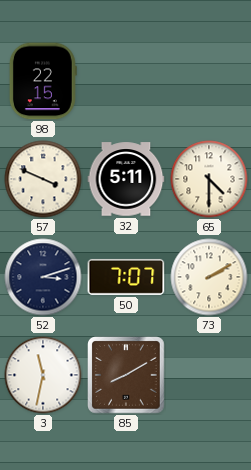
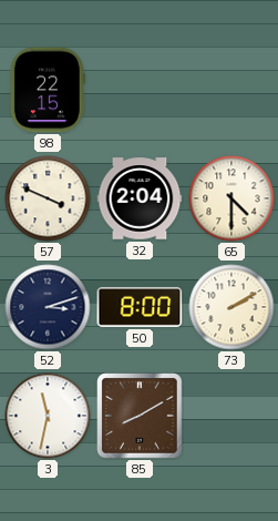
32: 5:11 -> 2:04 (140, 198)
50: 7:07 -> 8:00 (140, 307)
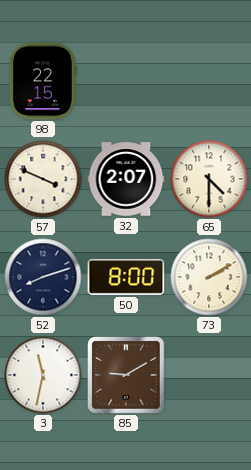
32: 2:04 -> 2:07 (126, 179)
52: 3:12 -> 8:12 (43, 277)
85: 8:10 -> 9:10 (126, 375)
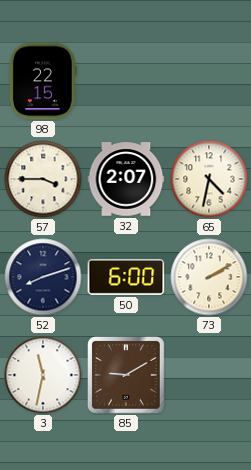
57: 3:49 -> 3:45 (43, 179)
65: 4:30 -> 4:32 (209, 179)
50: 8:00 -> 6:00 (126, 277)
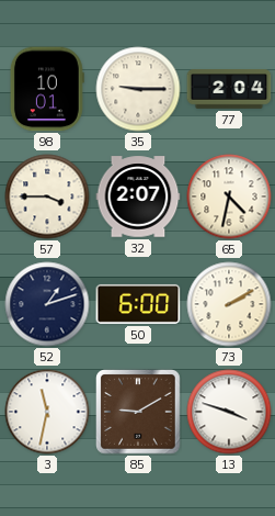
98: 22:15 -> 10:01 (47, 89)
35: none -> 9:15 (138, 89)
77: none -> 2:04 (229, 89)
52: 8:12 -> 1:12 (47, 304)
13: none -> 3:48 (229, 412)
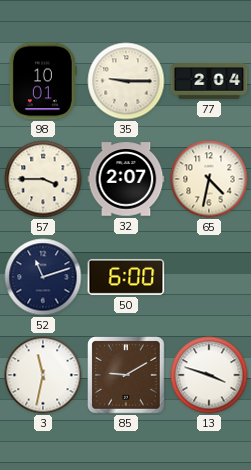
52: 1:12 -> 11:12 (43, 277)
73: 2:10 -> none (229, 304)
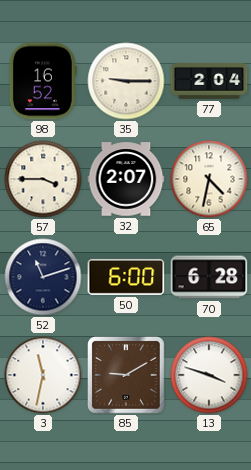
98: 10:01 -> 16:52 (43, 81)
70: none -> 6:28 (209, 277)
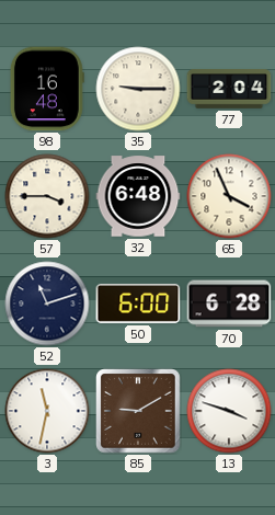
98: 16:52 -> 16:48 (47, 89)
32: 2:07 -> 6:48 (138, 196)
65: 4:32 -> 3:56 (229, 196)
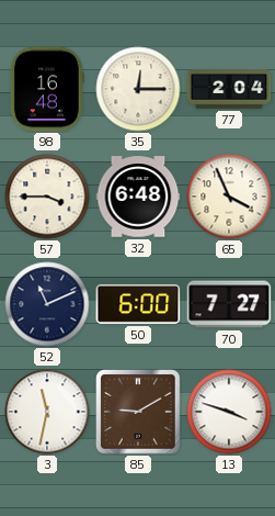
35: 9:15 -> 12:15 (138, 89)
52: 11:12 -> 11:11 (47, 304)
70: 6:28 -> 7:27 (229, 304)
